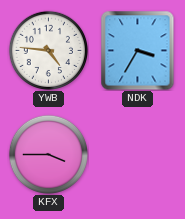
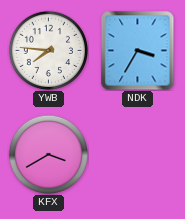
YWB: 4:46 -> 7:46 (48, 50)
KFX: 3:45 -> 3:40 (48, 154)
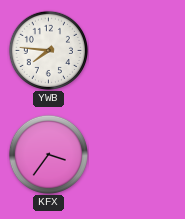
NDK: 3:35 -> none (138, 51)
KFX: 3:40 -> 3:36 (48, 154)
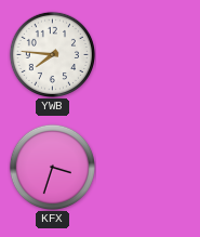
KFX: 3:36 -> 3:33 (52, 167)
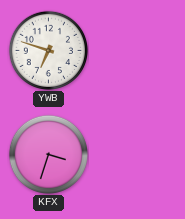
YWB: 7:46 -> 6:48 (48, 50)
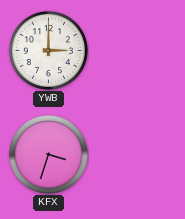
YWB: 6:48 -> 3:00 (48, 50)
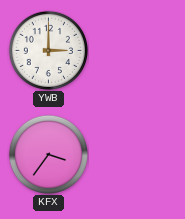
KFX: 3:33 -> 3:36 (48, 154)
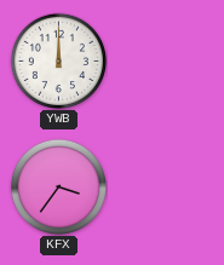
YWB: 3:00 -> 12:00 (58, 61)
